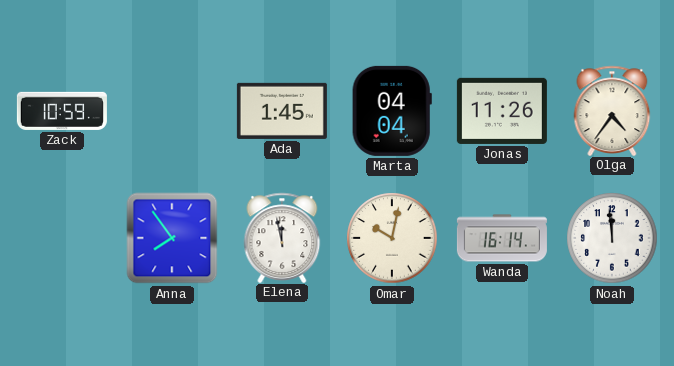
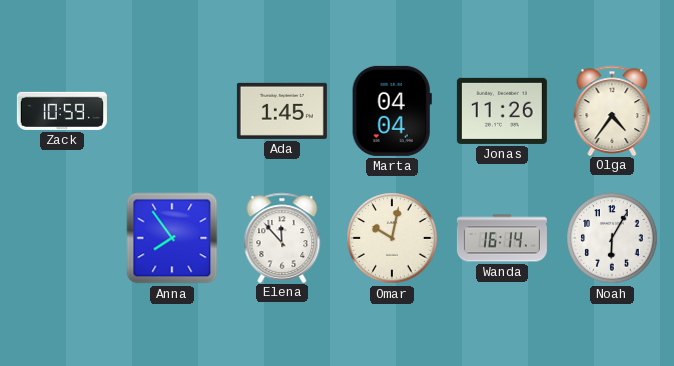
Elena: 11:58 -> 11:53 (282, 237)
Noah: 11:59 -> 6:05 (612, 238)
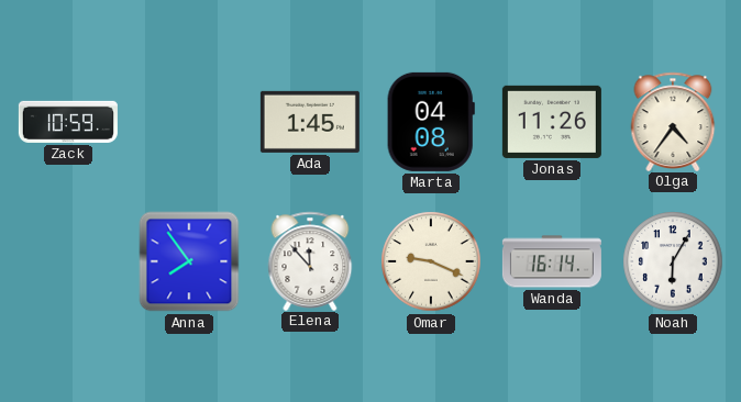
Marta: 04:04 -> 04:08 (431, 122)
Omar: 10:02 -> 9:19 (431, 261)
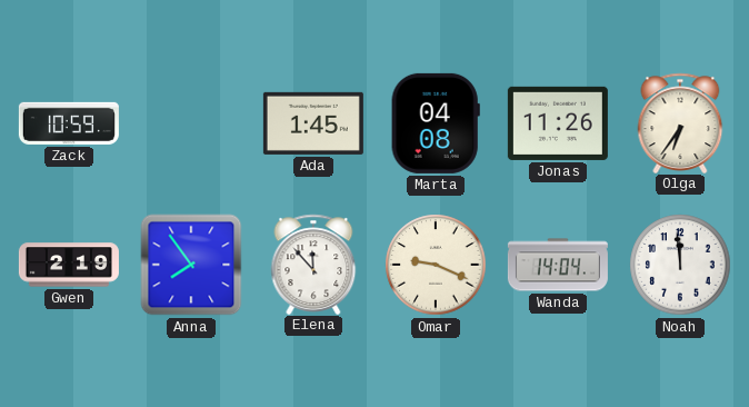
Olga: 4:36 -> 6:36 (680, 122)
Gwen: none -> 2:19 (69, 265)
Wanda: 16:14 -> 14:04 (558, 265)
Noah: 6:05 -> 11:59 (680, 265)
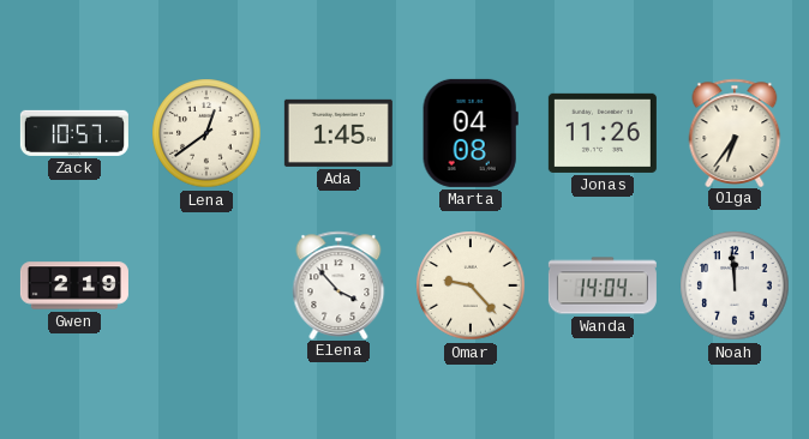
Zack: 10:59 -> 10:57 (74, 133)
Lena: none -> 12:39 (206, 133)
Anna: 7:54 -> none (191, 265)
Elena: 11:53 -> 3:53 (338, 284)
Omar: 9:19 -> 9:23 (471, 285)
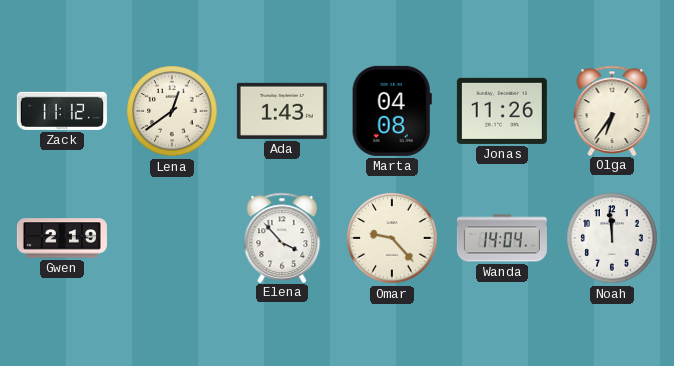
Zack: 10:57 -> 11:12 (62, 111)
Ada: 1:45 -> 1:43 (282, 111)
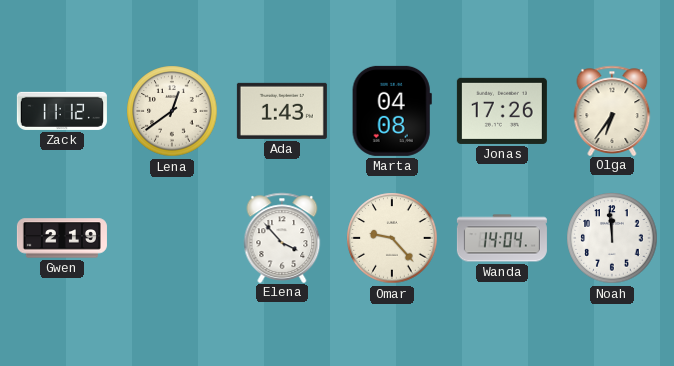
Jonas: 11:26 -> 17:26 (502, 111)
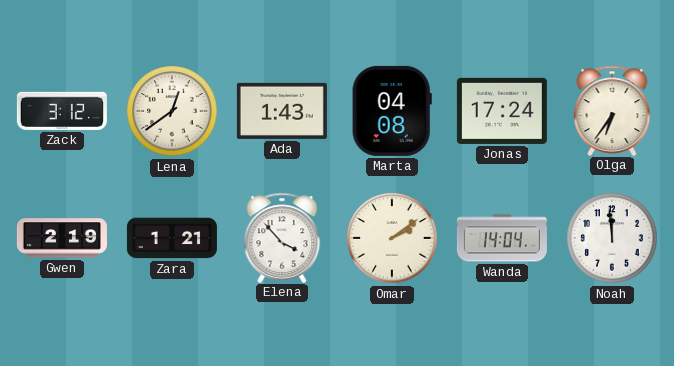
Zack: 11:12 -> 3:12 (62, 111)
Jonas: 17:26 -> 17:24 (502, 111)
Zara: none -> 1:21 (172, 238)
Omar: 9:23 -> 2:09 (392, 238)
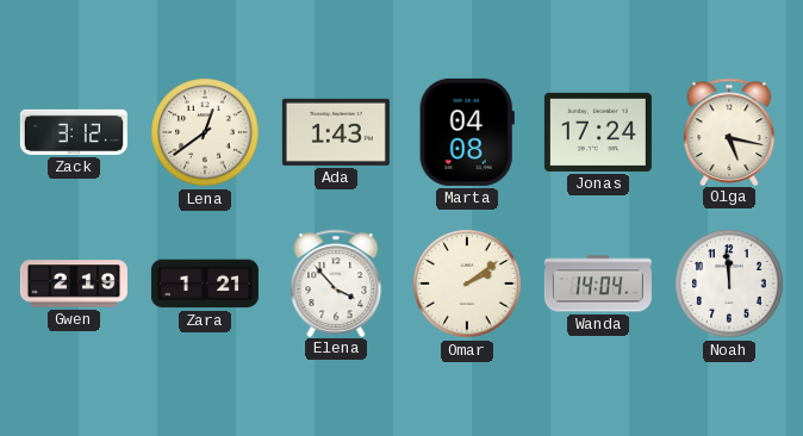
Olga: 6:36 -> 5:17 (729, 131)
